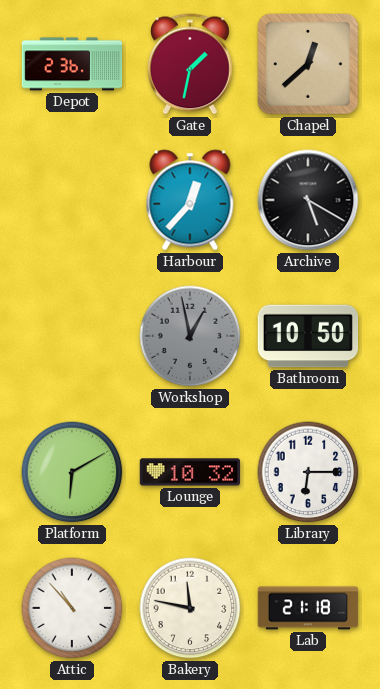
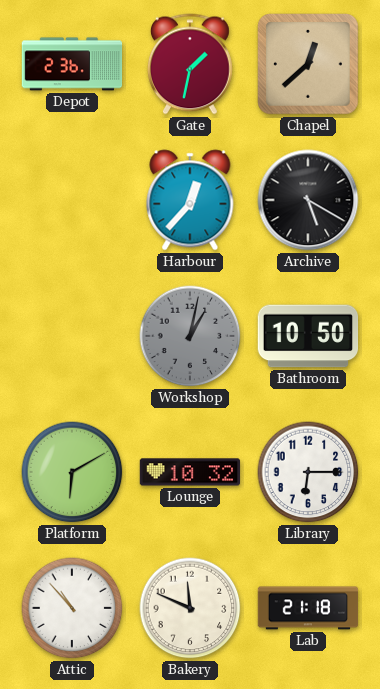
Workshop: 12:58 -> 1:02 (190, 336)
Bakery: 11:47 -> 11:49 (190, 608)
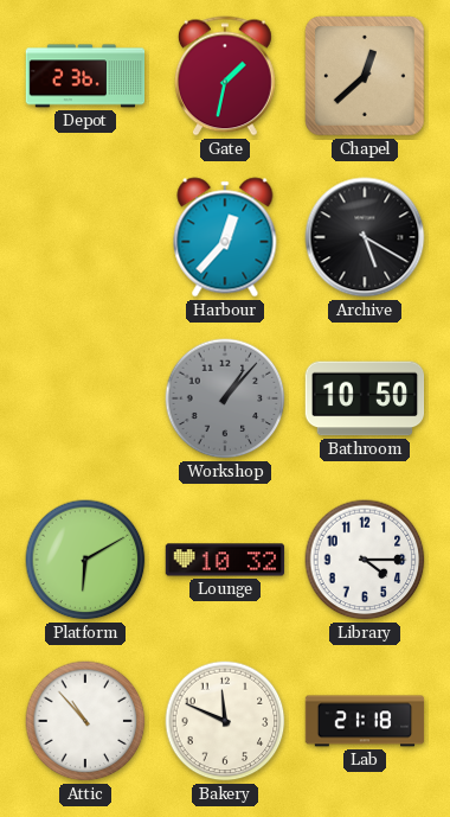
Workshop: 1:02 -> 1:07 (225, 398)
Library: 6:15 -> 4:15 (365, 560)
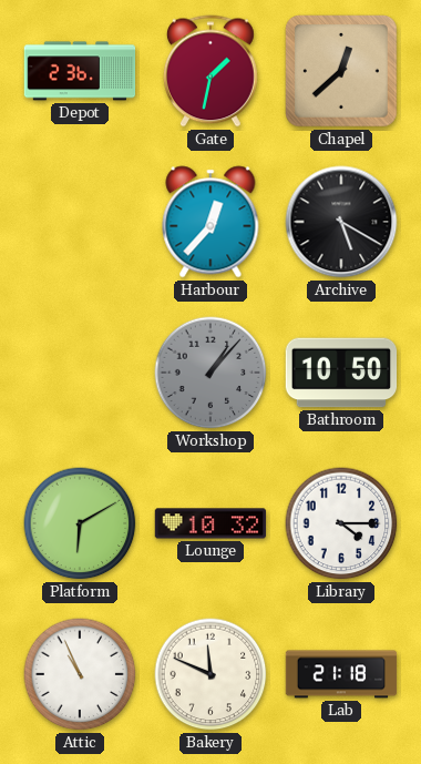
Attic: 10:53 -> 10:56 (80, 674)
